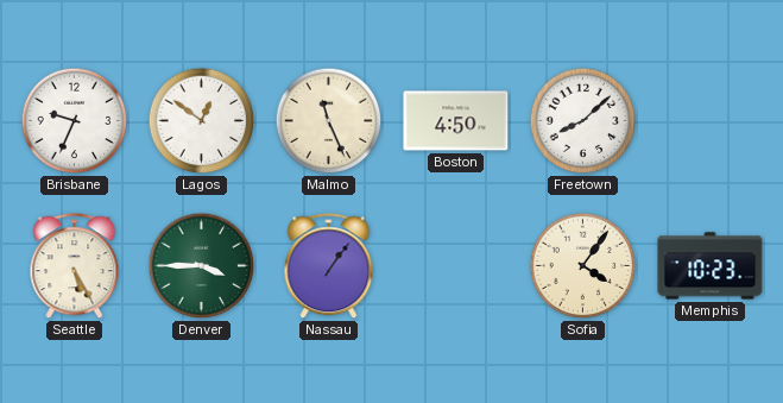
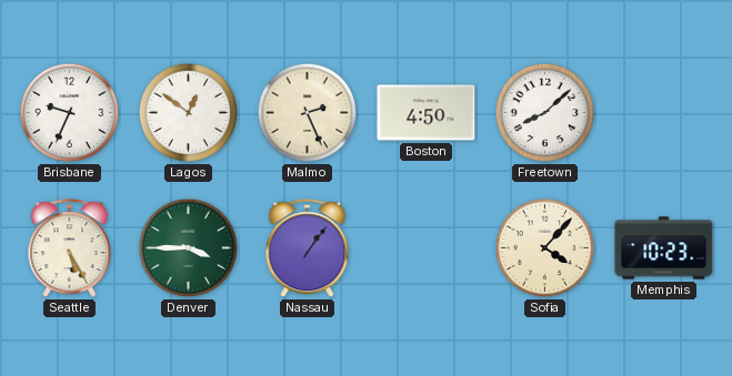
Malmo: 11:26 -> 2:26 (308, 113)
Sofia: 4:06 -> 4:07 (545, 248)
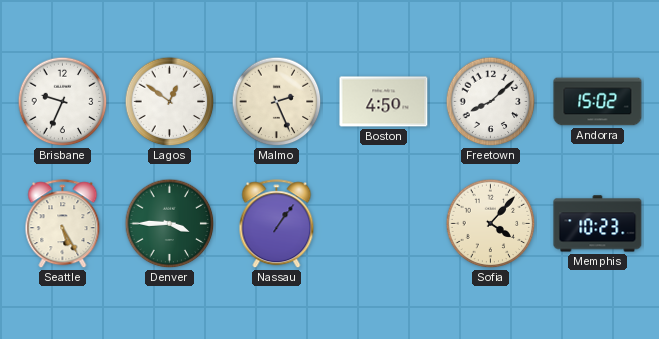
Andorra: none -> 15:02 (598, 102)
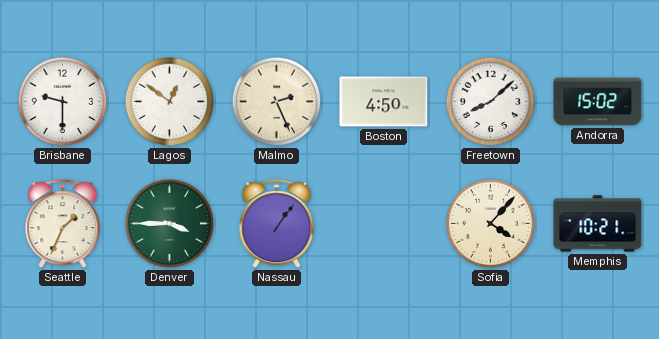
Brisbane: 9:34 -> 9:30 (63, 102)
Seattle: 5:25 -> 1:34 (63, 224)
Memphis: 10:23 -> 10:21 (598, 224)
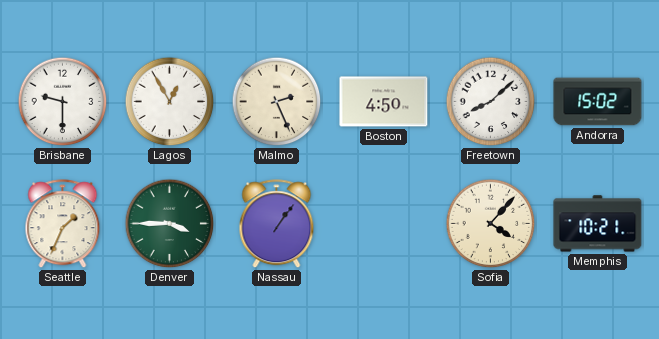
Lagos: 12:51 -> 12:55 (170, 102)
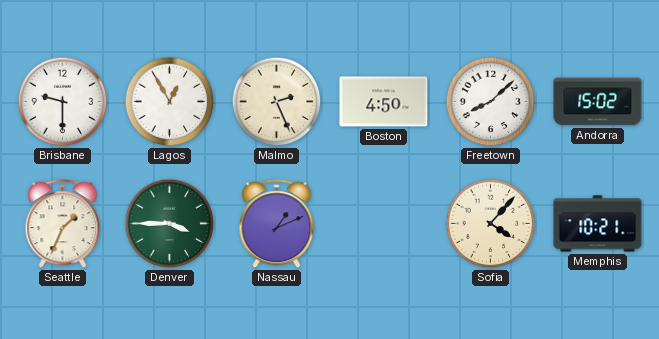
Nassau: 1:06 -> 1:11 (277, 224)
